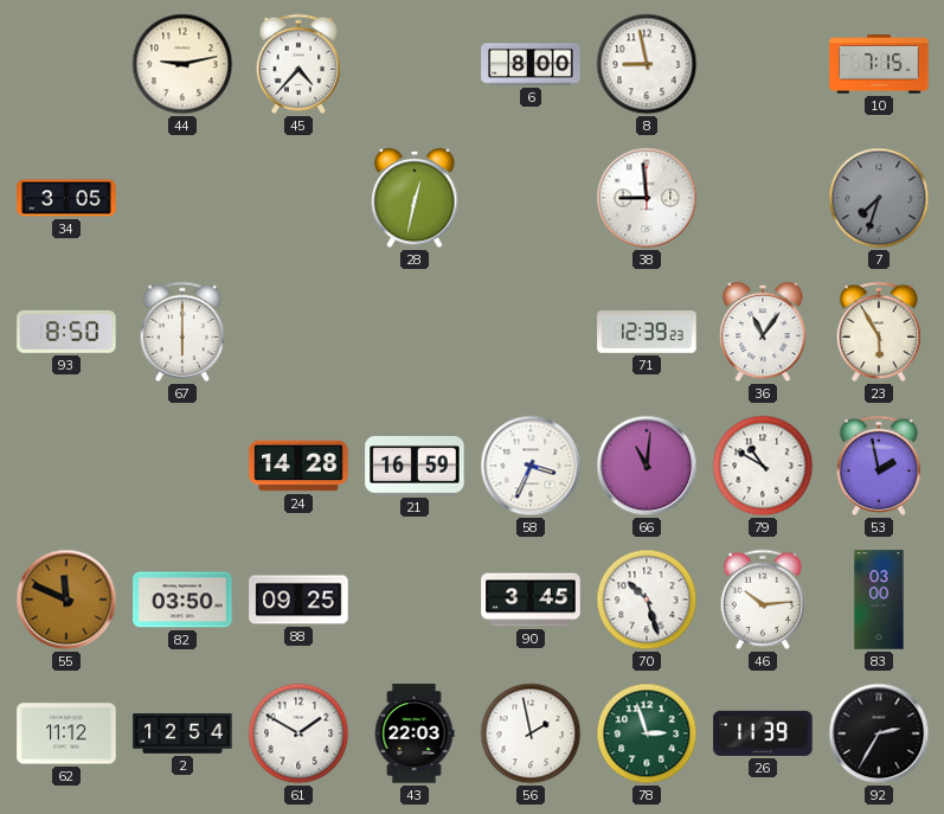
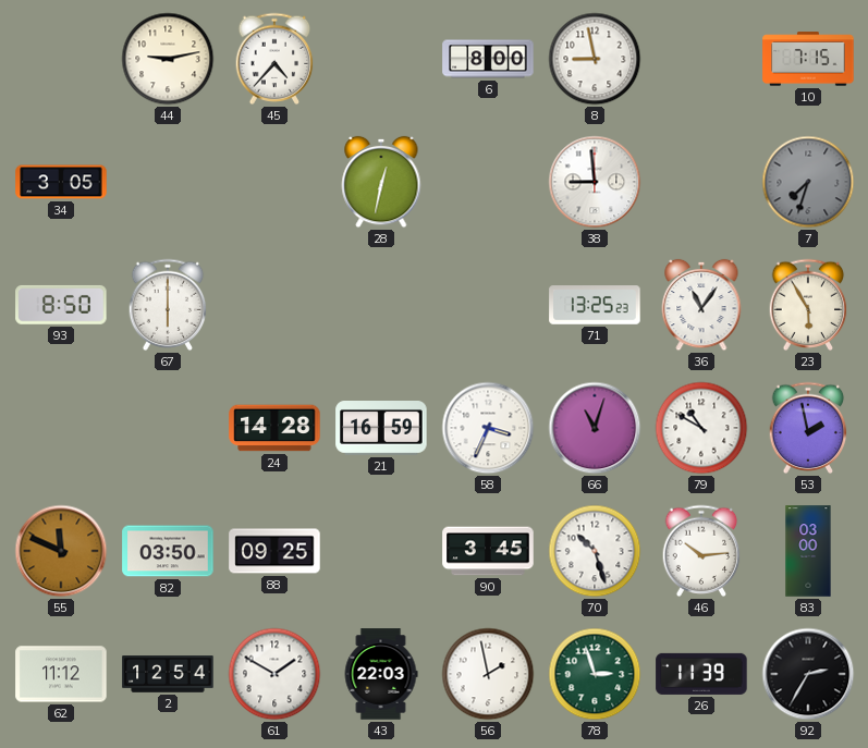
71: 12:39 -> 13:25 (595, 305)
66: 11:01 -> 11:03 (595, 428)
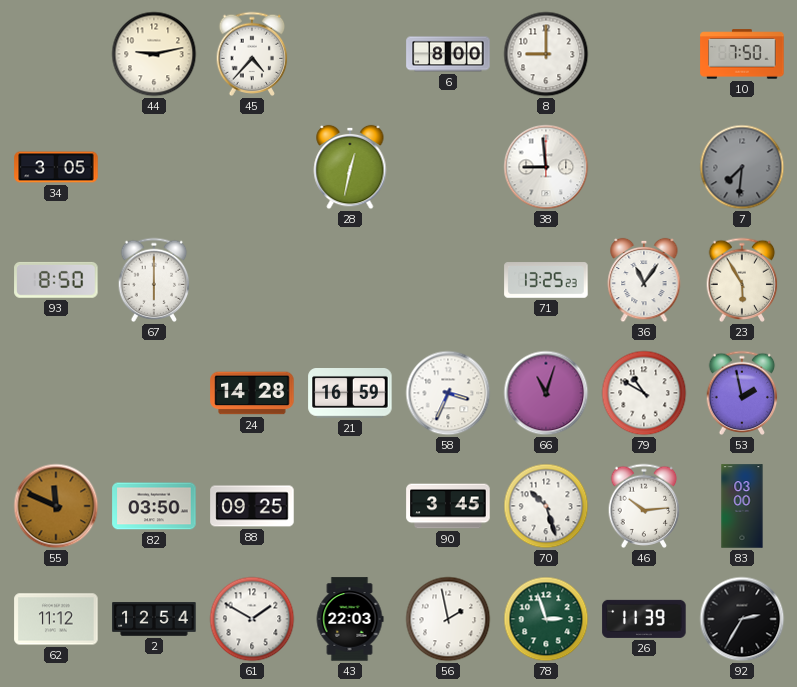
8: 8:58 -> 9:00 (546, 54)
10: 7:15 -> 7:50 (742, 54)
7: 7:33 -> 7:31 (742, 167)
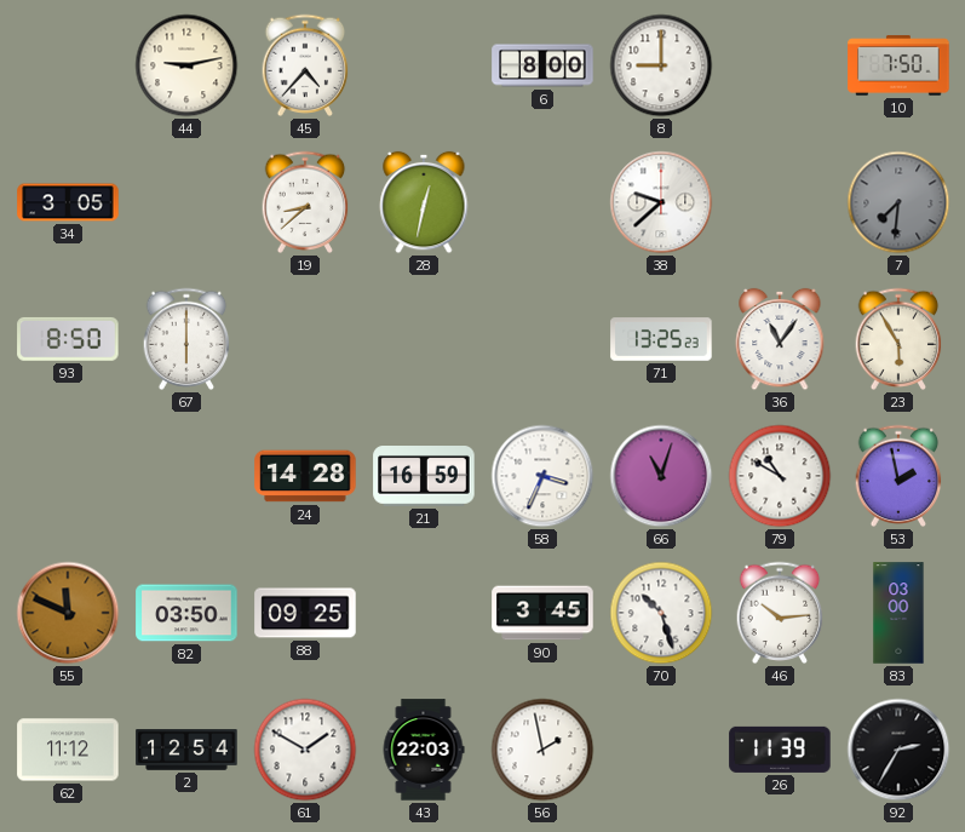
19: none -> 8:38 (305, 202)
38: 8:59 -> 9:38 (661, 202)
78: 2:57 -> none (546, 619)
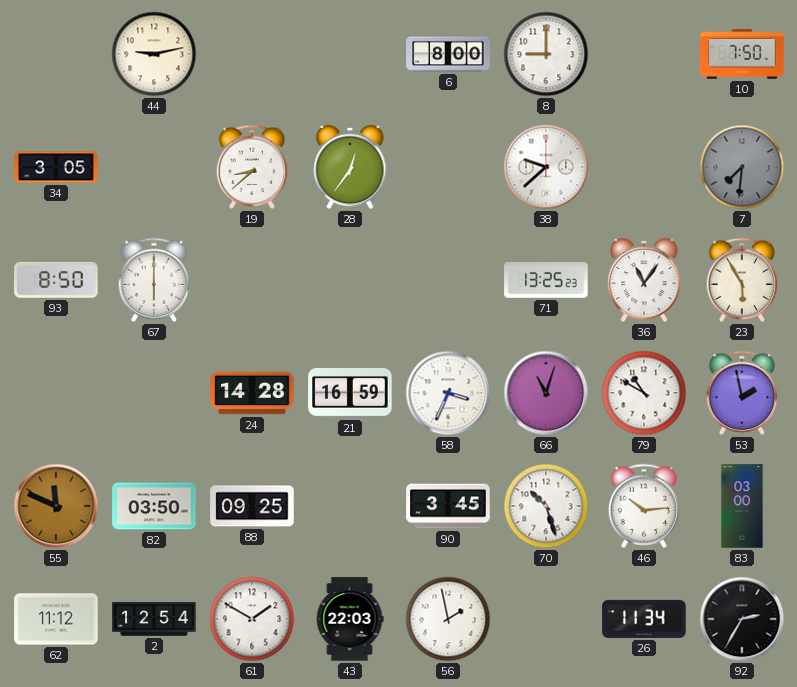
45: 4:37 -> none (305, 65)
28: 12:32 -> 12:36 (350, 167)
26: 11:39 -> 11:34 (644, 619)
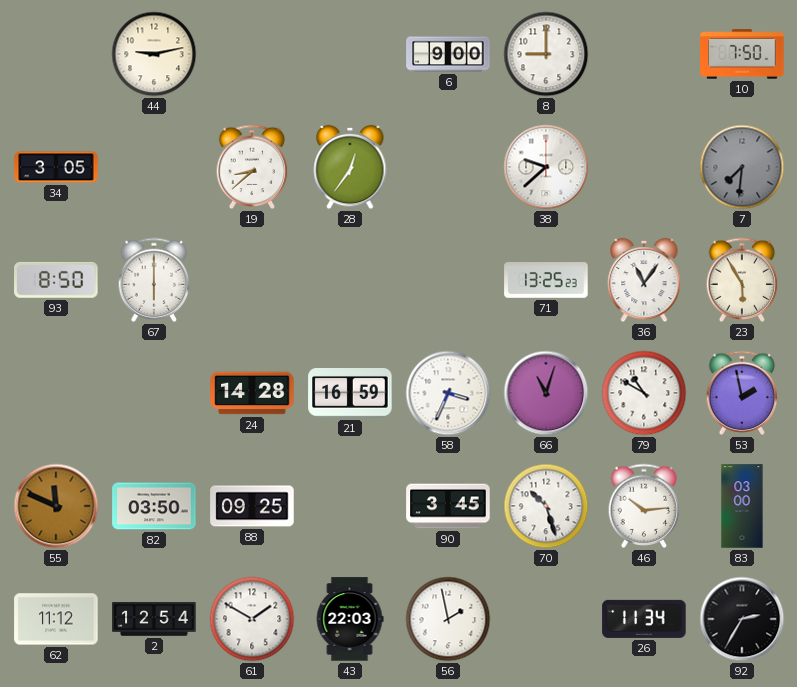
6: 8:00 -> 9:00 (448, 54)
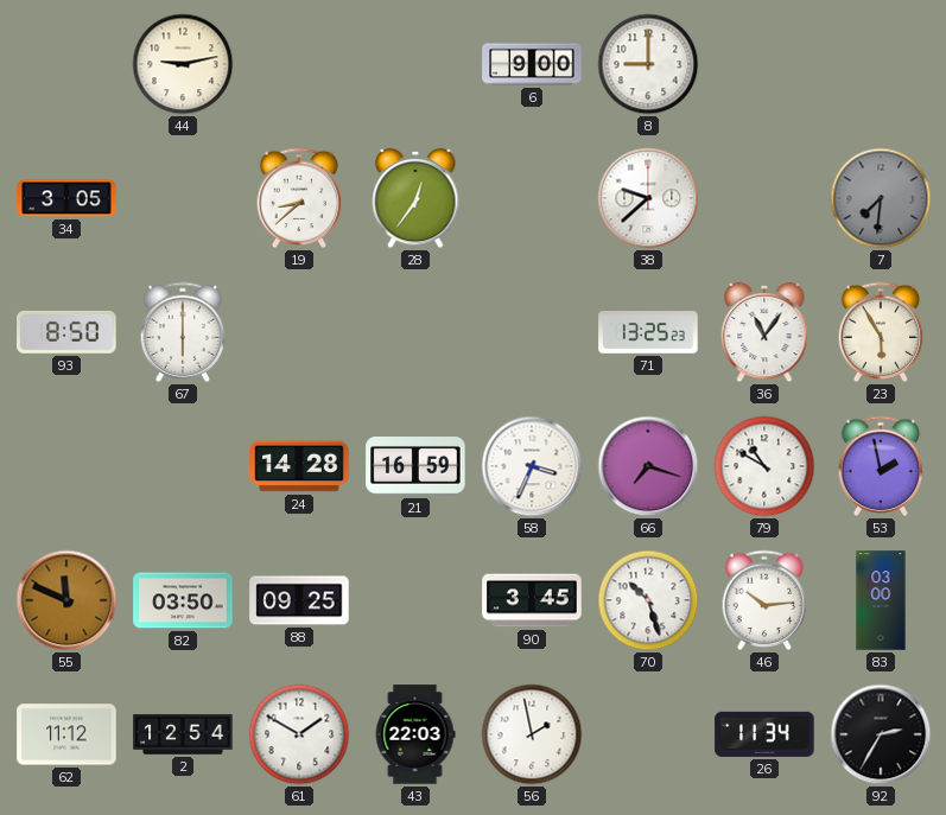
10: 7:50 -> none (742, 54)
66: 11:03 -> 7:18 (648, 466)
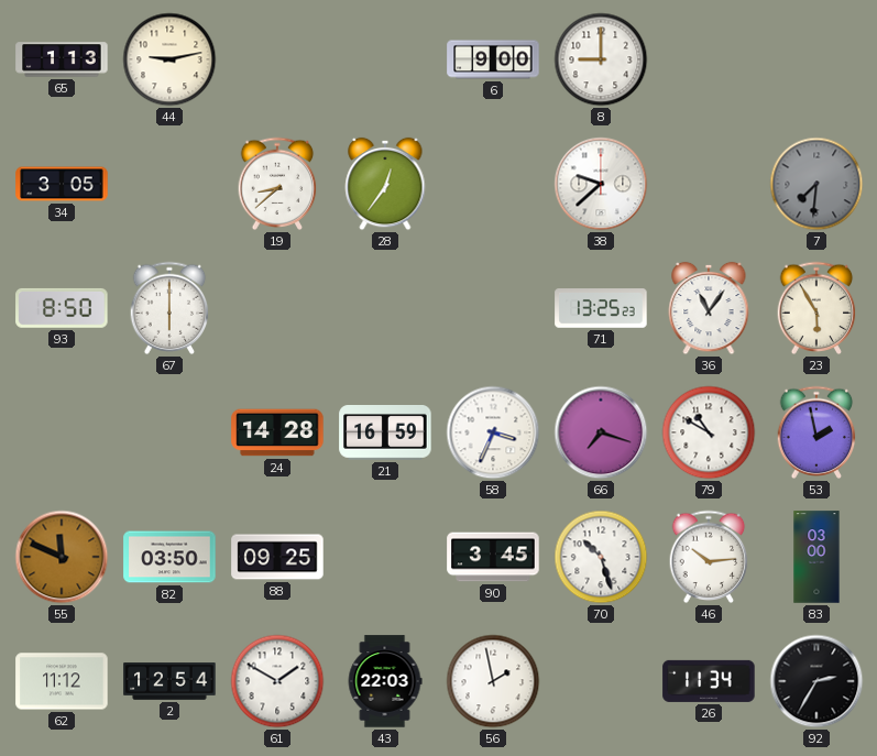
65: none -> 1:13 (62, 59)
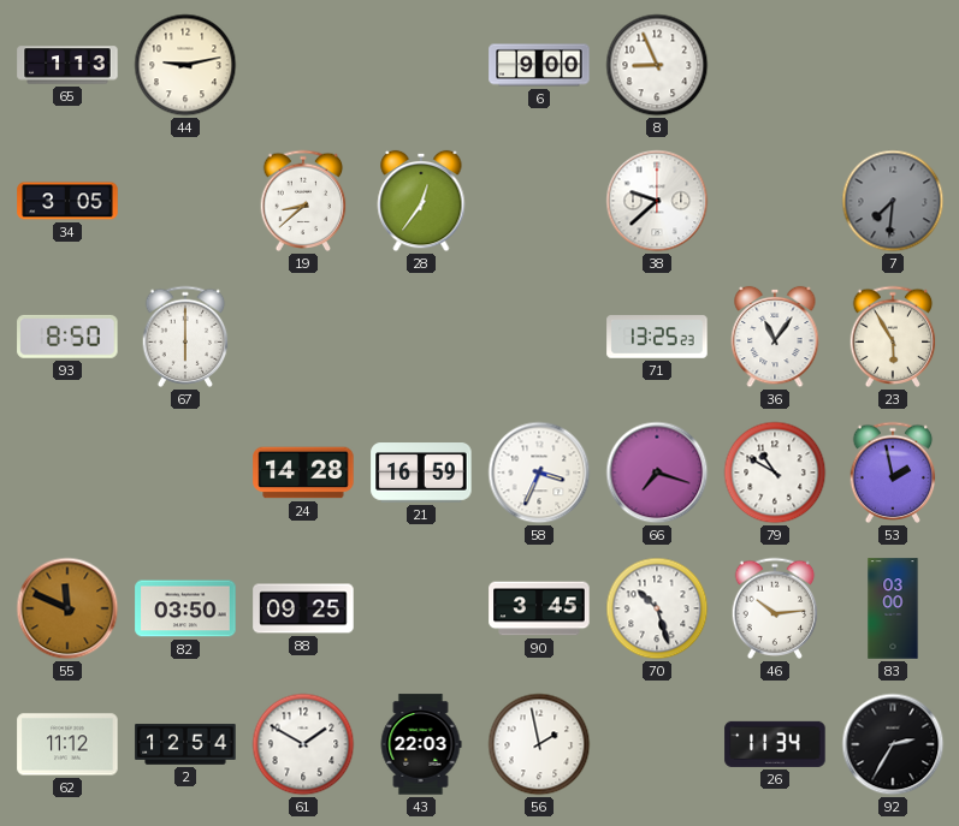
8: 9:00 -> 8:56 (657, 65)
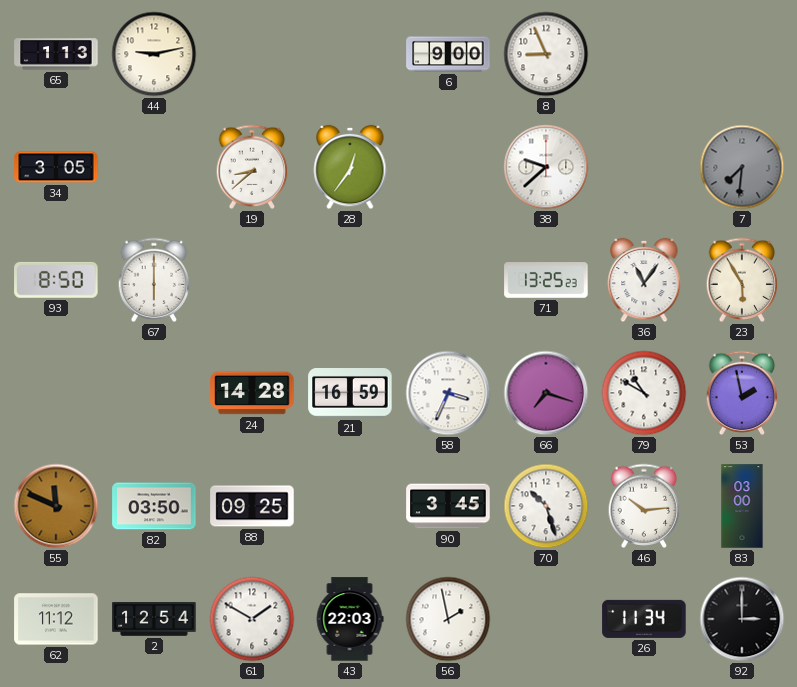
92: 2:35 -> 3:00 (742, 619)
